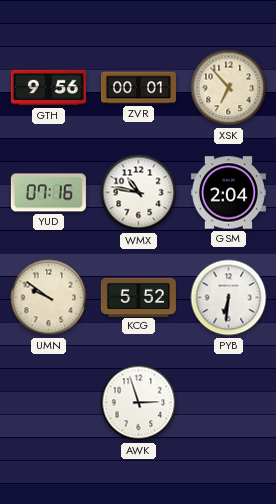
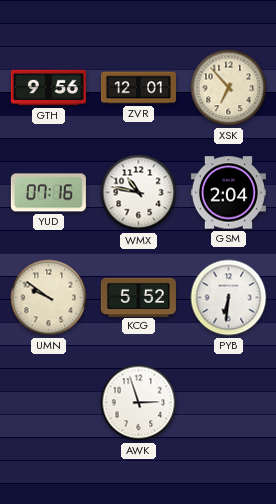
ZVR: 00:01 -> 12:01 (138, 88)
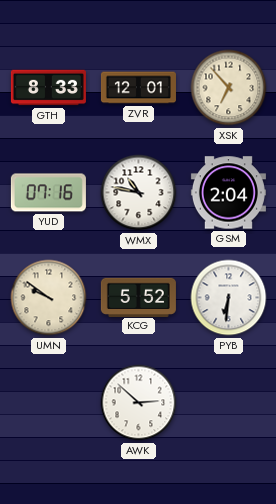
GTH: 9:56 -> 8:33 (48, 88)
AWK: 2:57 -> 2:52 (139, 403)
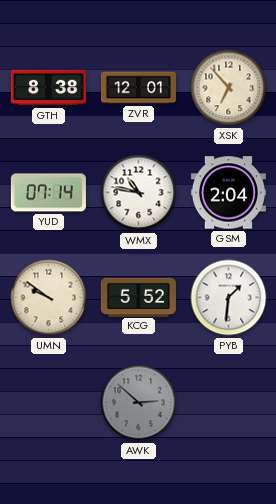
GTH: 8:33 -> 8:38 (48, 88)
YUD: 07:16 -> 07:14 (48, 193)
PYB: 6:31 -> 1:31 (229, 298)
AWK dial: white -> grey (139, 403)
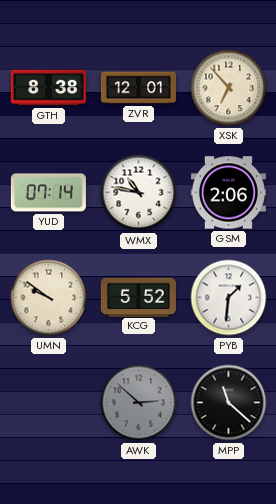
GSM: 2:04 -> 2:06 (228, 193)
MPP: none -> 11:22 (229, 403)
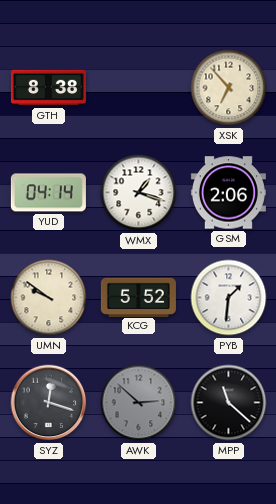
ZVR: 12:01 -> none (138, 88)
YUD: 07:14 -> 04:14 (48, 193)
WMX: 10:47 -> 1:18 (139, 193)
SYZ: none -> 12:18 (49, 403)
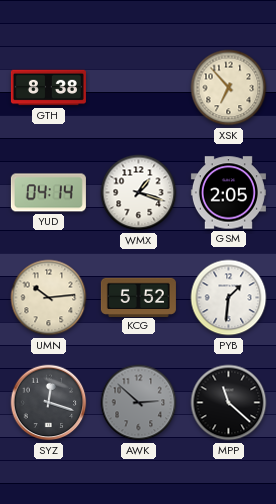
GSM: 2:06 -> 2:05 (228, 193)
UMN: 9:51 -> 10:14 (49, 298)
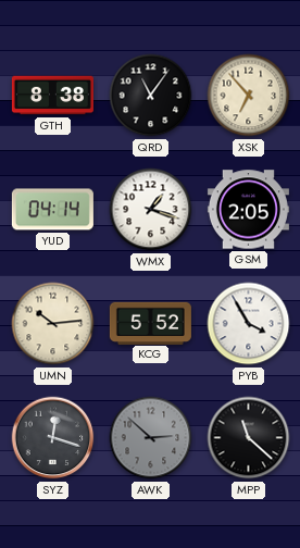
QRD: none -> 11:06 (151, 96)
PYB: 1:31 -> 3:55 (249, 324)
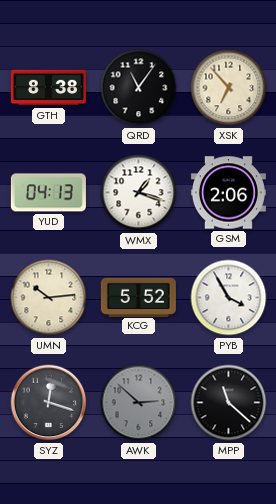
YUD: 04:14 -> 04:13 (48, 193)
GSM: 2:05 -> 2:06 (228, 193)
